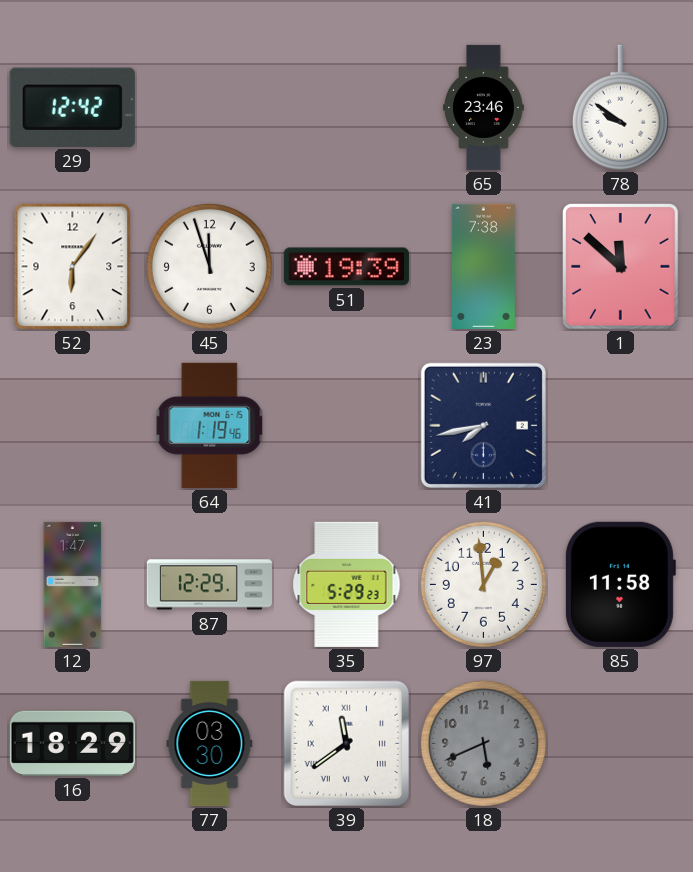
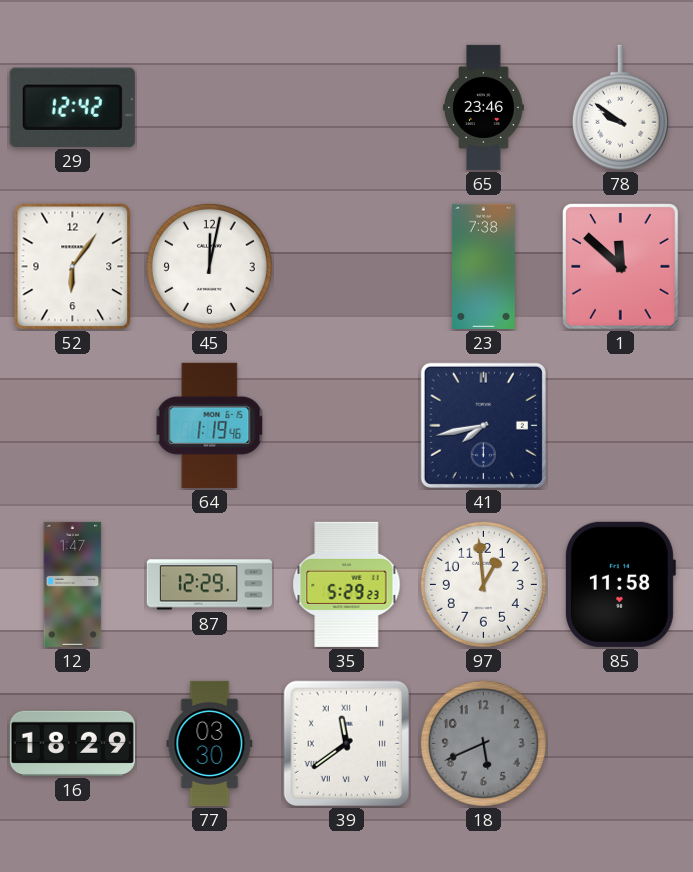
45: 11:57 -> 12:02 (209, 266)
51: 19:39 -> none (346, 267)
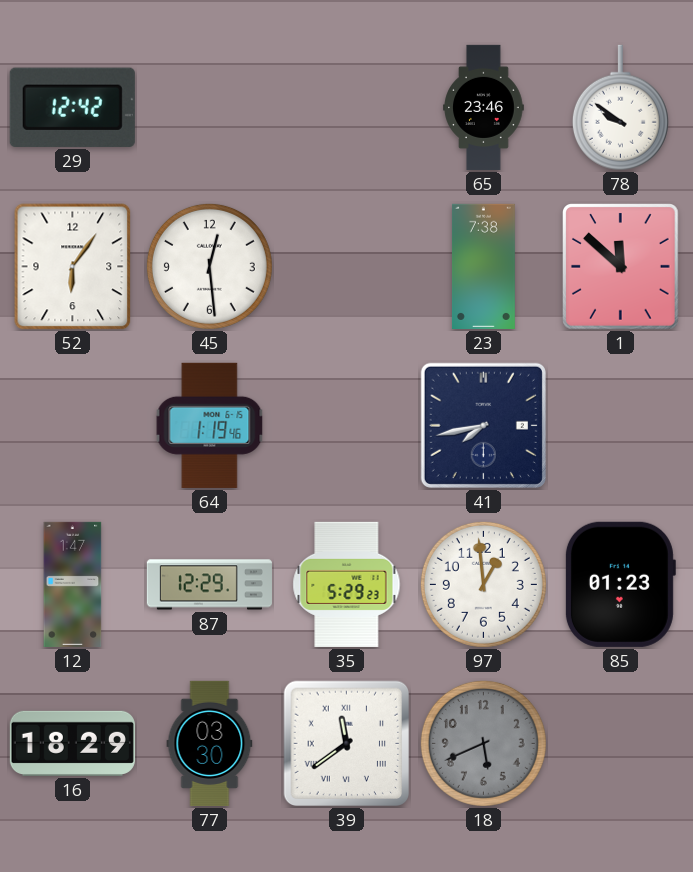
45: 12:02 -> 12:29 (209, 266)
85: 11:58 -> 01:23 (620, 584)
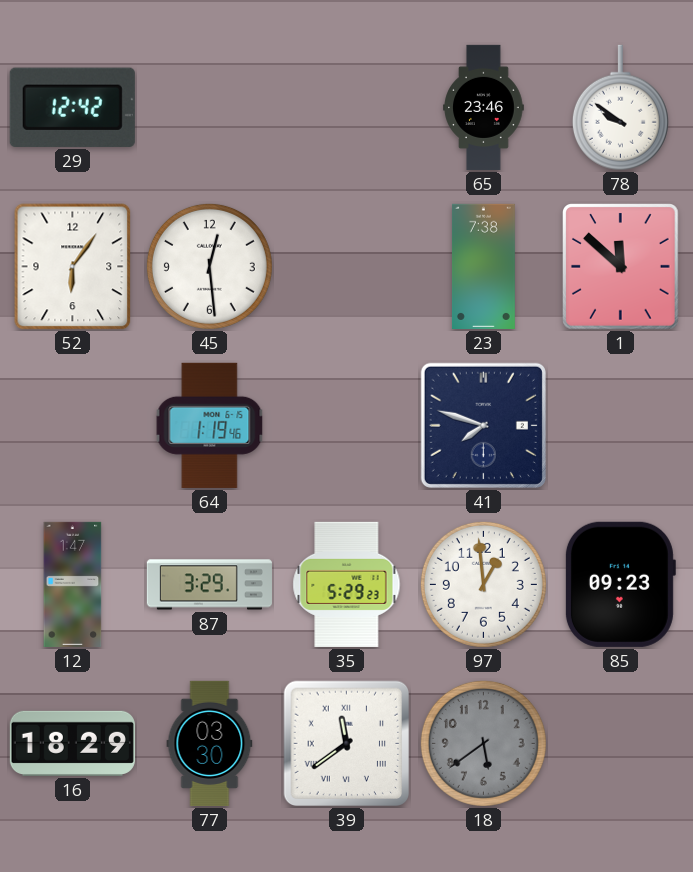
41: 7:43 -> 7:48 (483, 425)
87: 12:29 -> 3:29 (209, 585)
85: 01:23 -> 09:23 (620, 584)
18: 5:41 -> 5:39 (483, 743)
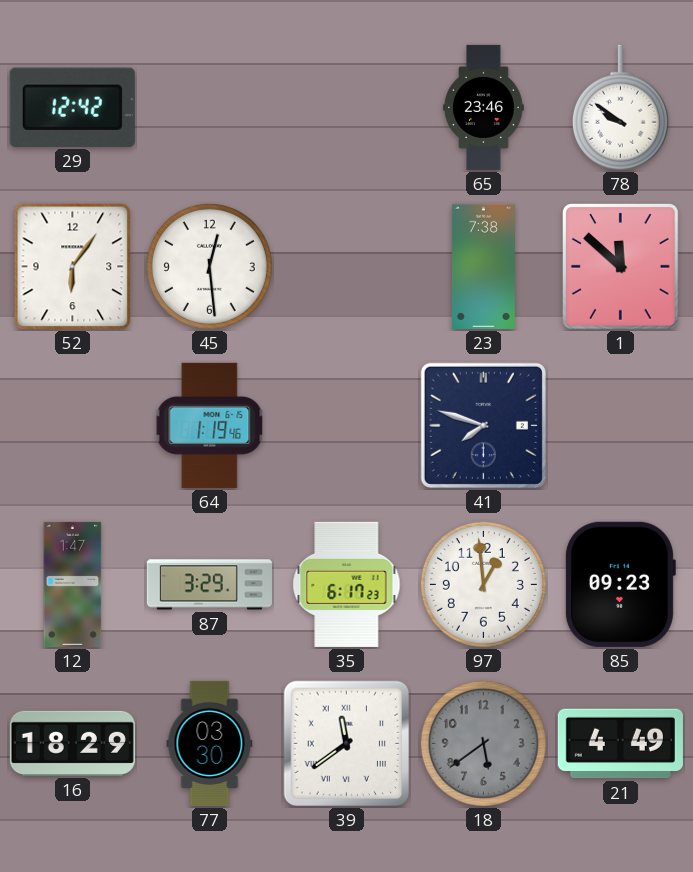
35: 5:29 -> 6:17 (347, 584)
21: none -> 4:49 (620, 744)
